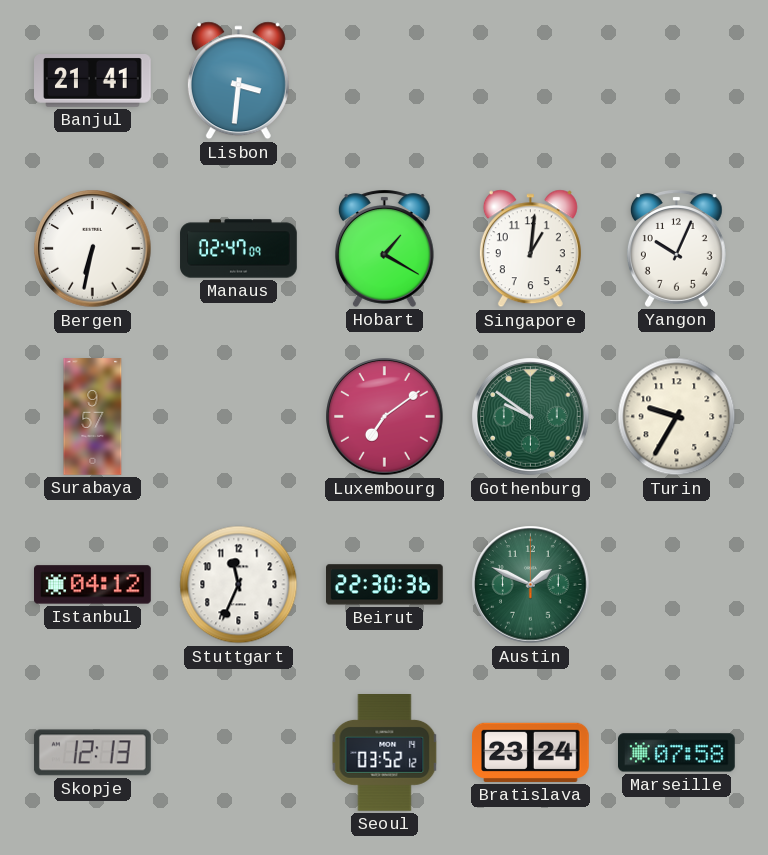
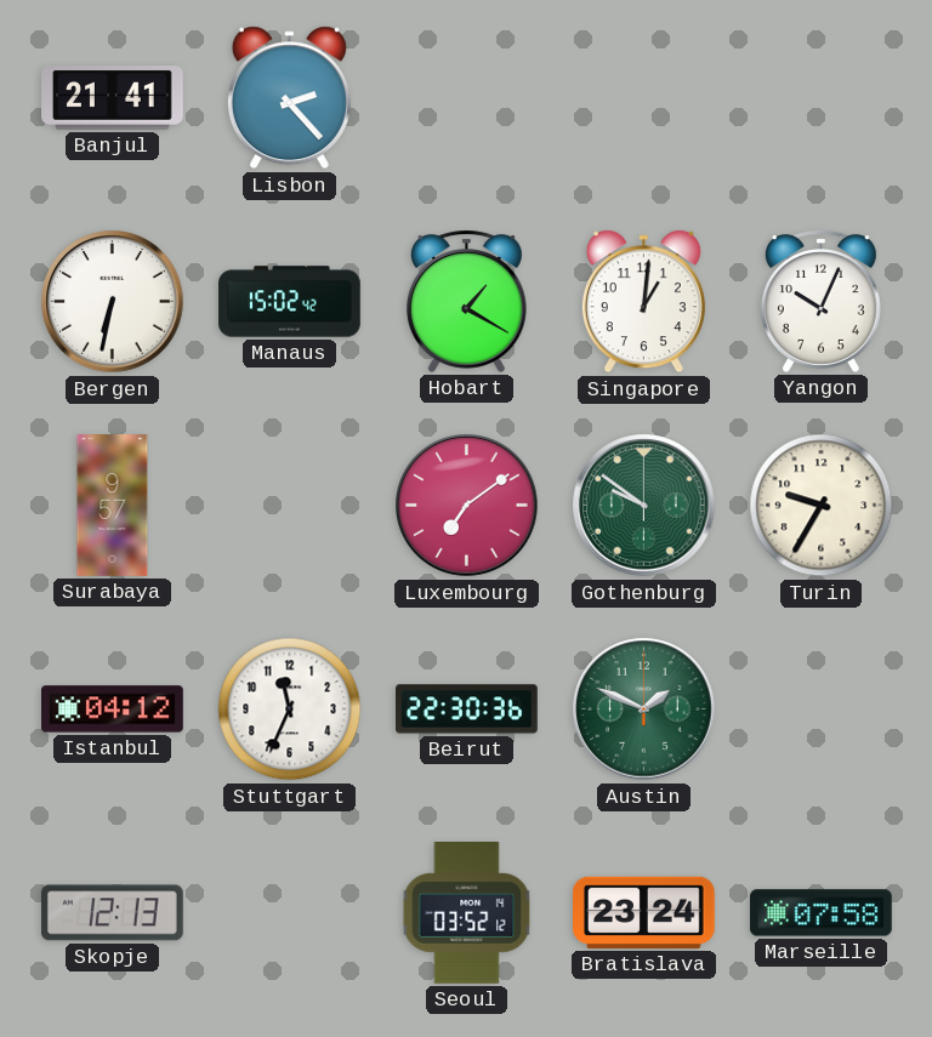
Lisbon: 3:31 -> 2:23 (289, 98)
Manaus: 02:47 -> 15:02 (290, 302)
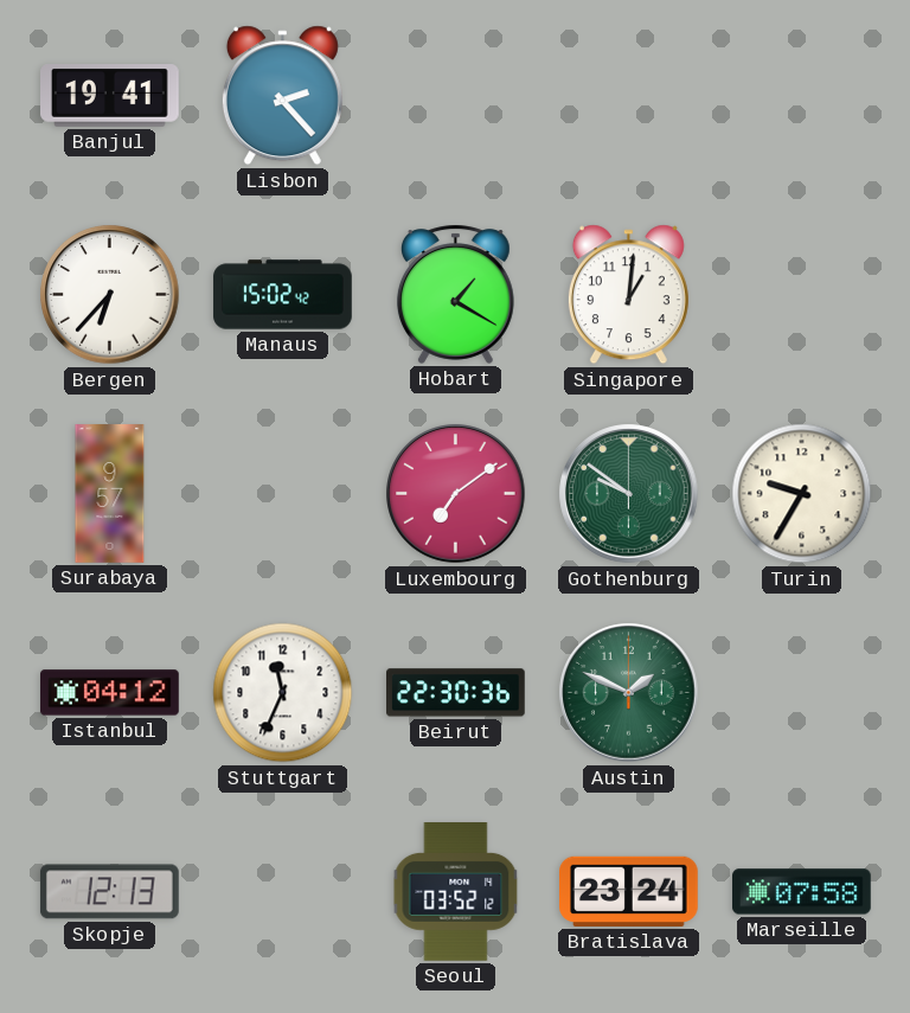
Banjul: 21:41 -> 19:41 (110, 96)
Bergen: 6:32 -> 6:37 (110, 295)
Yangon: 10:04 -> none (820, 301)
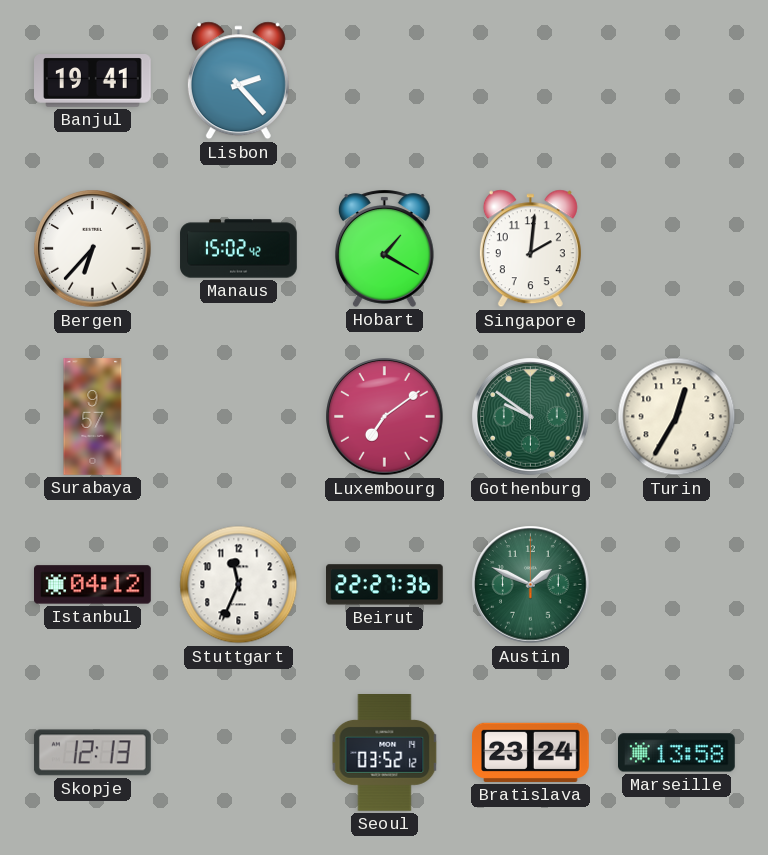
Singapore: 1:01 -> 2:01 (530, 249)
Turin: 9:35 -> 12:35 (677, 417)
Beirut: 22:30 -> 22:27 (385, 585)
Marseille: 07:58 -> 13:58 (677, 753)
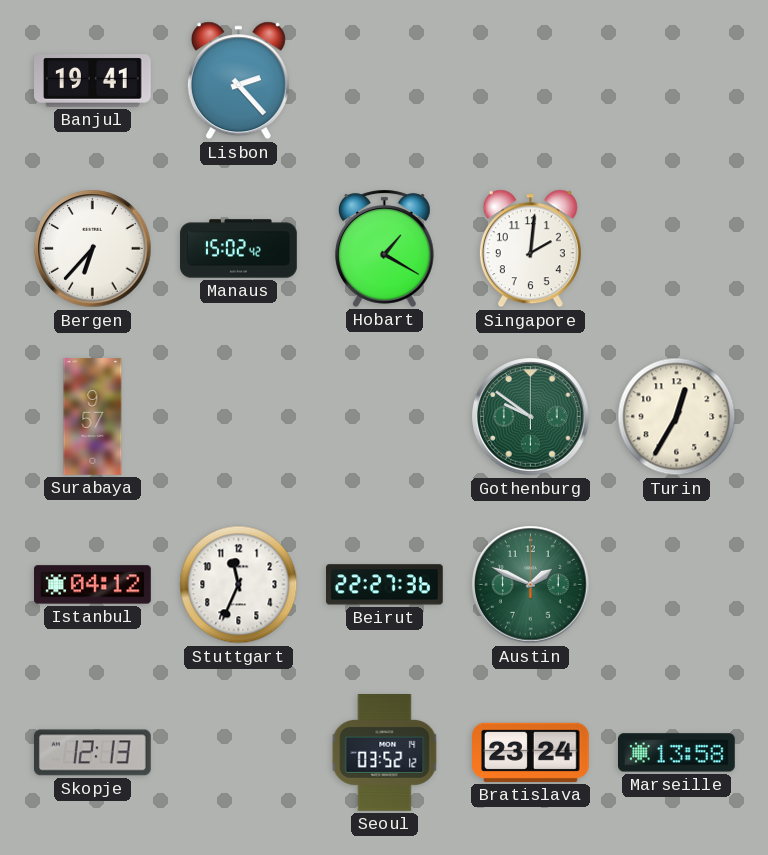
Luxembourg: 7:09 -> none (385, 417)
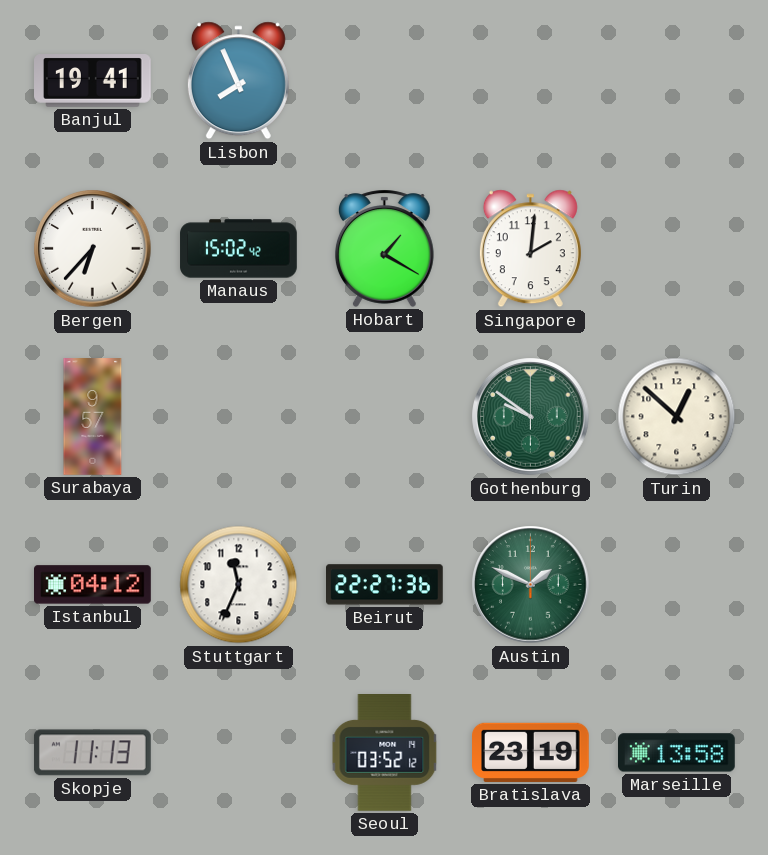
Lisbon: 2:23 -> 7:56 (238, 81)
Turin: 12:35 -> 12:52 (677, 417)
Skopje: 12:13 -> 11:13 (93, 753)
Bratislava: 23:24 -> 23:19 (531, 752)
